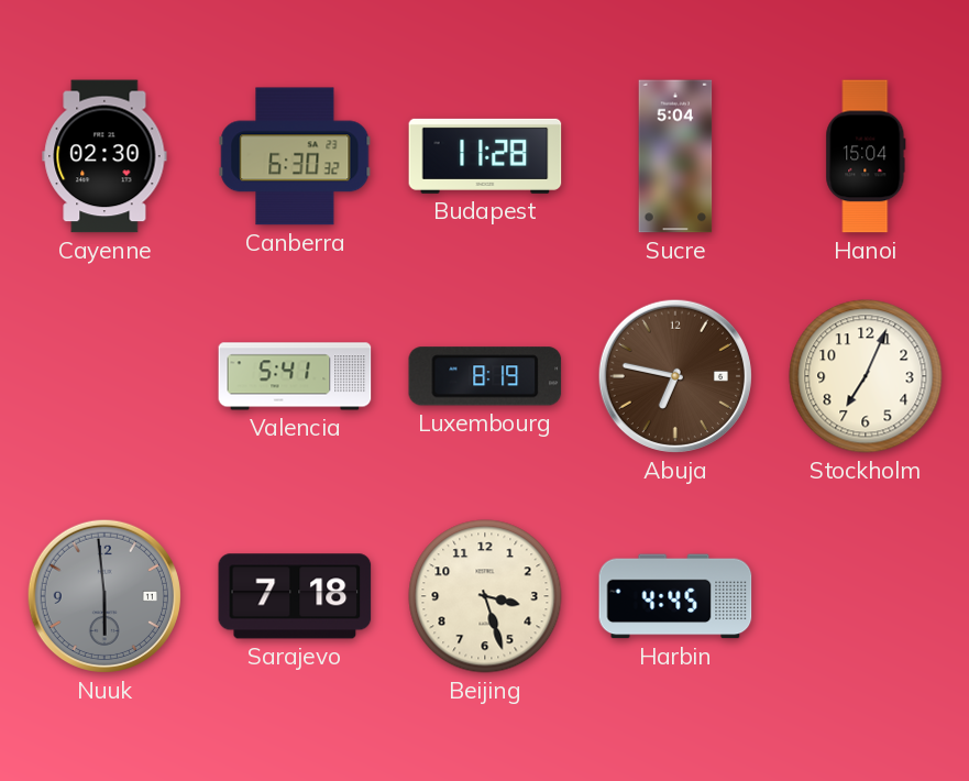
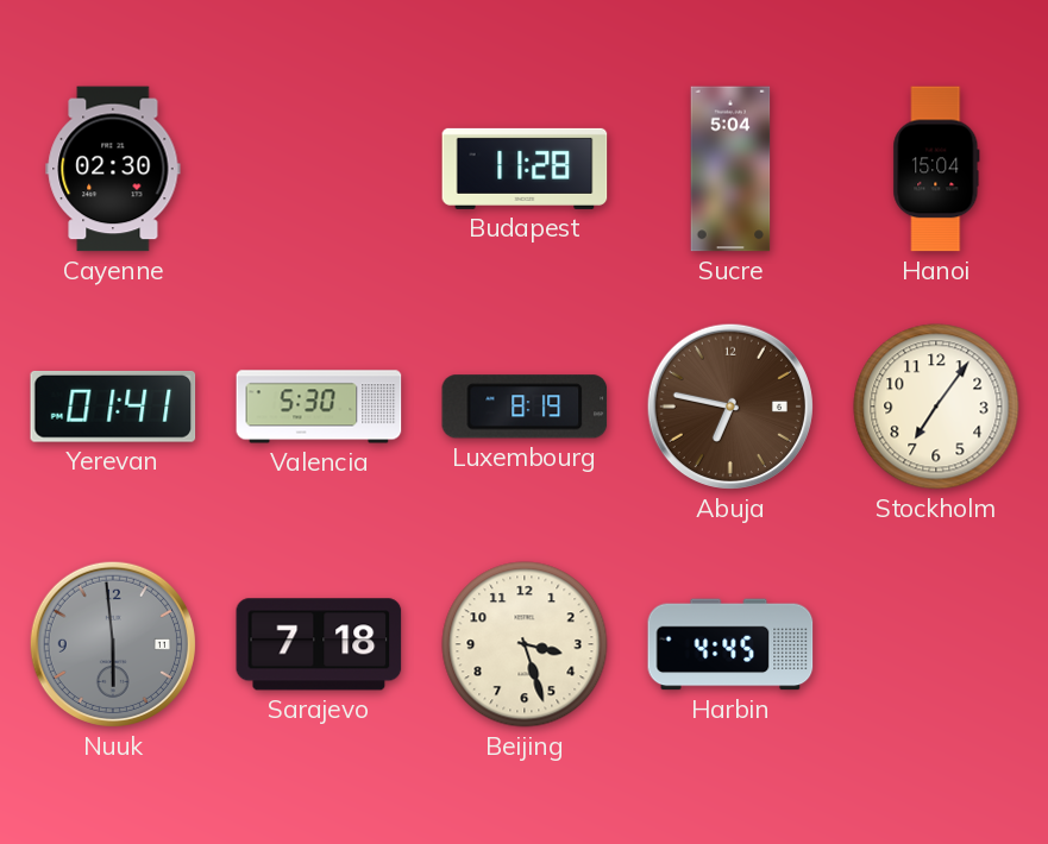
Canberra: 6:30 -> none (295, 156)
Yerevan: none -> 01:41 (113, 407)
Valencia: 5:41 -> 5:30 (319, 407)
Stockholm: 7:04 -> 7:06 (936, 407)
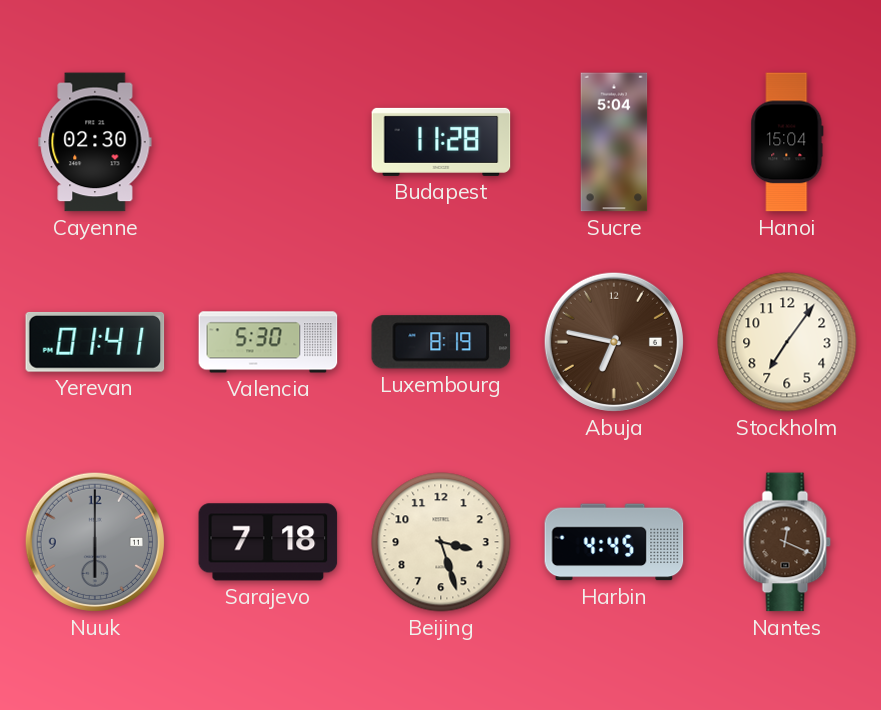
Nuuk: 5:59 -> 6:00 (95, 542)
Nantes: none -> 12:19 (787, 542)
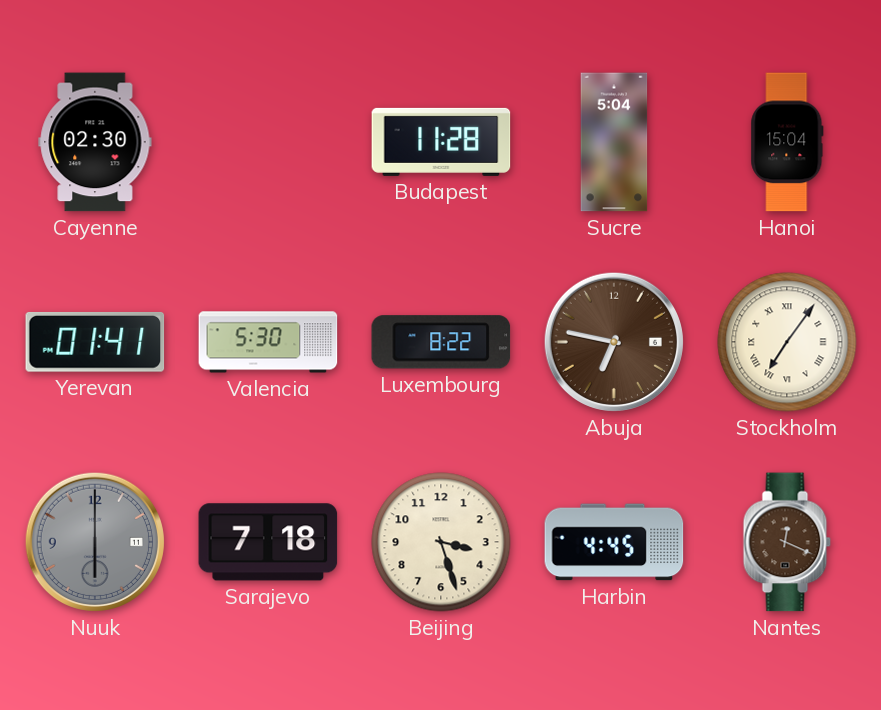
Luxembourg: 8:19 -> 8:22 (441, 342)
Stockholm numerals: Arabic -> Roman (787, 342)
